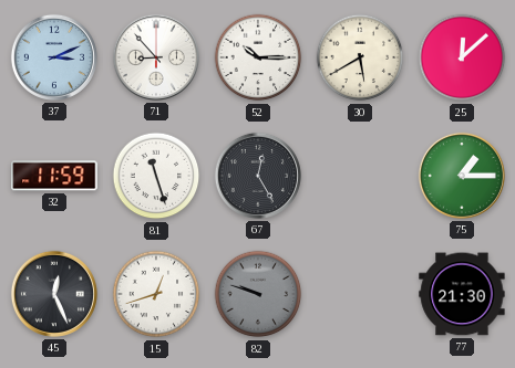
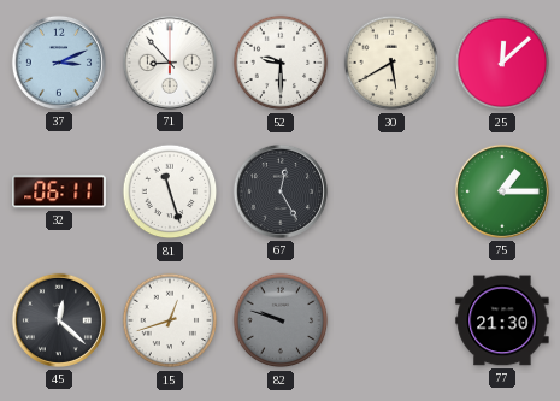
52: 10:15 -> 9:30 (281, 63)
32: 11:59 -> 06:11 (59, 191)
45: 12:26 -> 12:22 (59, 320)
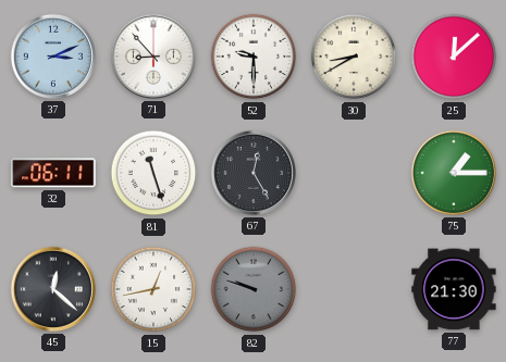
30: 5:40 -> 8:40 (354, 57)
15: 12:42 -> 12:43 (153, 289)
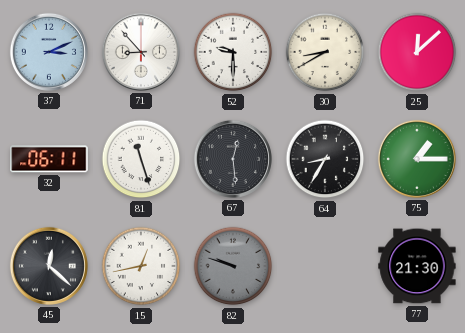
67: 12:25 -> 12:29 (233, 159)
64: none -> 8:35 (325, 159)
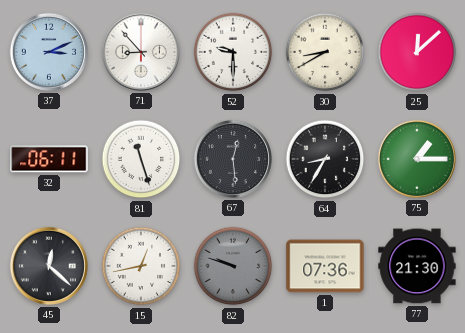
1: none -> 07:36 (325, 266)
